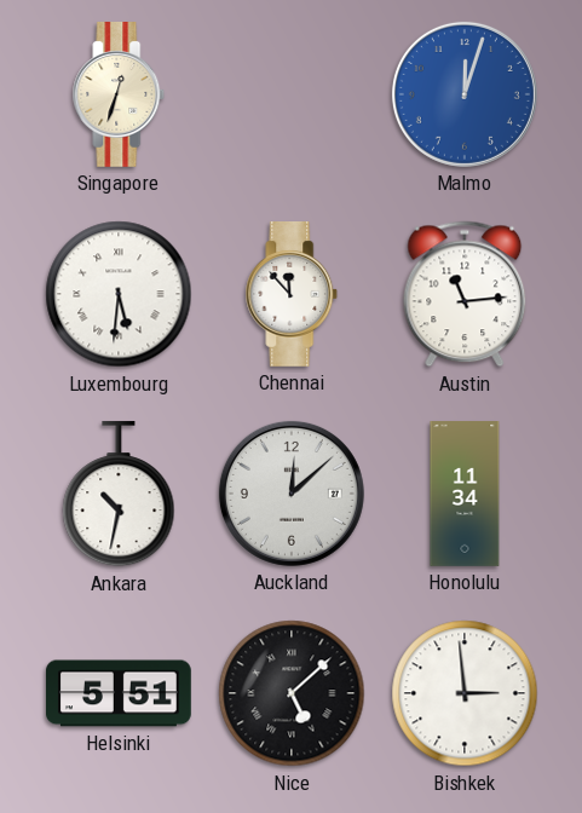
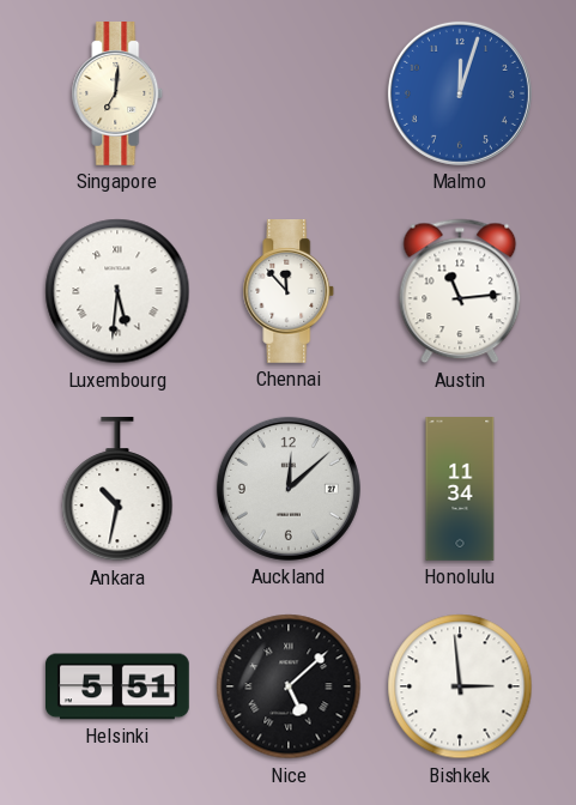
Singapore: 12:33 -> 7:01 (117, 95)
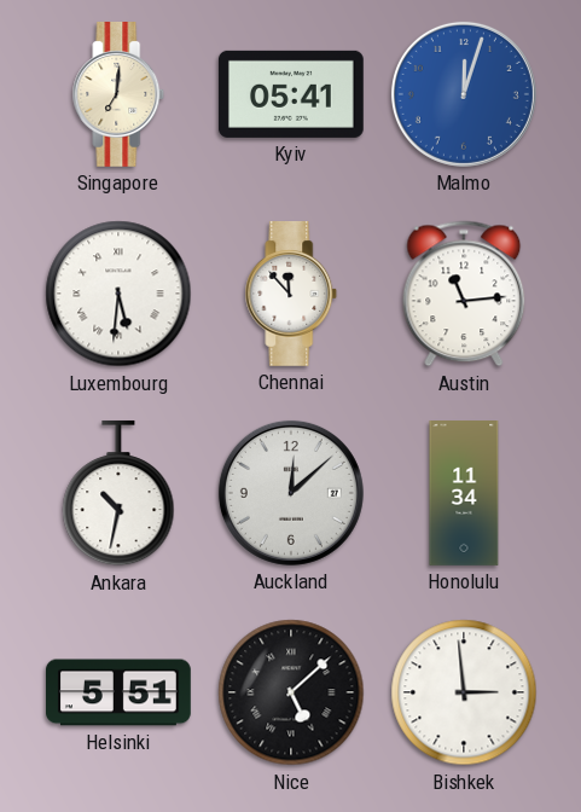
Kyiv: none -> 05:41 (291, 94)
